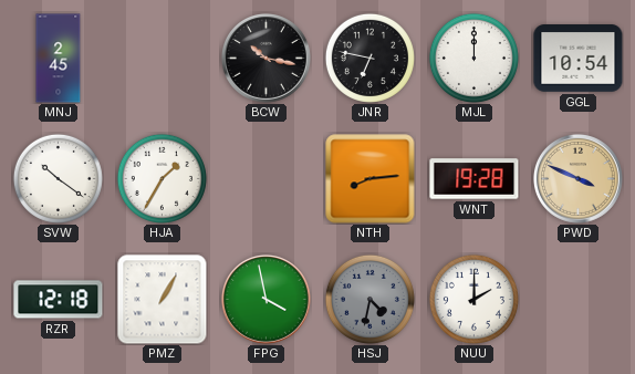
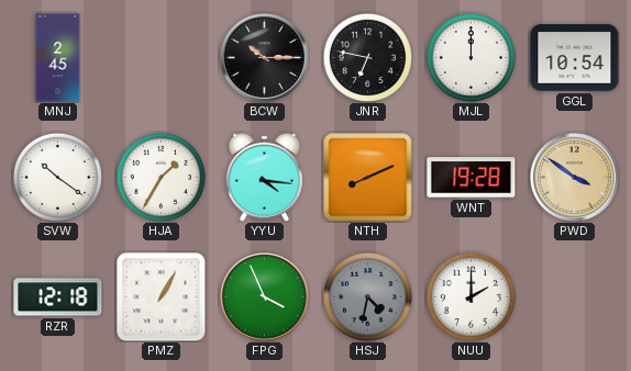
BCW: 10:17 -> 10:15 (264, 57)
YYU: none -> 4:16 (264, 177)
NTH: 8:14 -> 8:11 (368, 178)
PWD: 3:49 -> 3:51 (574, 177)
FPG: 3:58 -> 3:56 (264, 296)
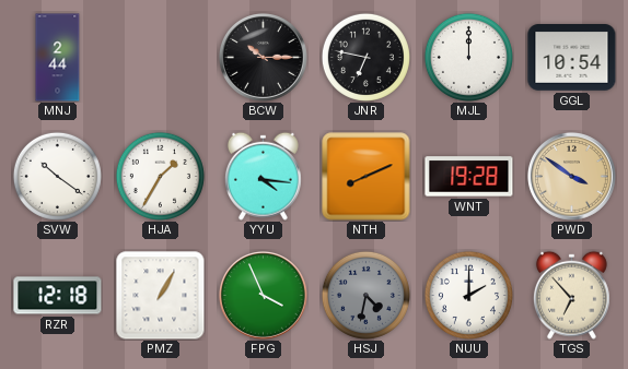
MNJ: 2:45 -> 2:44 (58, 58)
TGS: none -> 6:53 (571, 295)
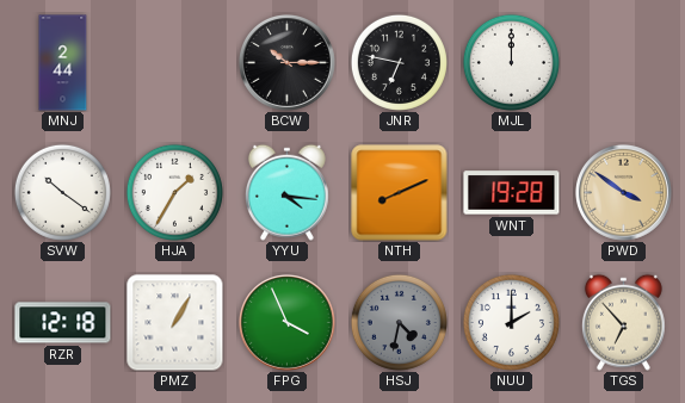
GGL: 10:54 -> none (572, 58)
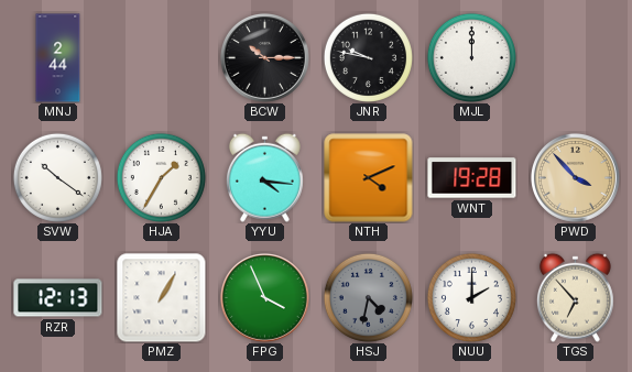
JNR: 6:47 -> 9:47 (368, 57)
NTH: 8:11 -> 4:11 (369, 178)
PWD: 3:51 -> 3:53 (575, 177)
RZR: 12:18 -> 12:13 (58, 298)
